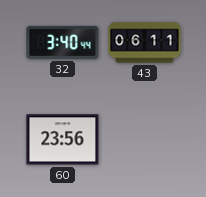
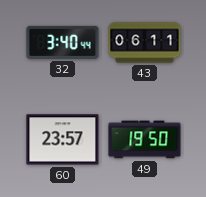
60: 23:56 -> 23:57 (63, 140)
49: none -> 19:50 (145, 140)
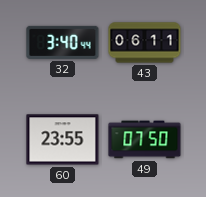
60: 23:57 -> 23:55 (63, 140)
49: 19:50 -> 07:50 (145, 140)
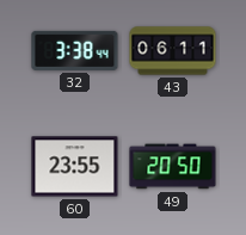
32: 3:40 -> 3:38 (75, 50)
49: 07:50 -> 20:50 (173, 167)
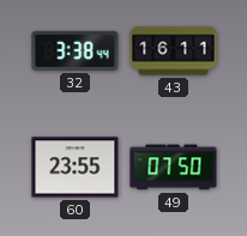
43: 06:11 -> 16:11 (174, 52)
49: 20:50 -> 07:50 (174, 168)
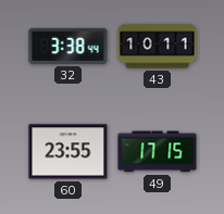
43: 16:11 -> 10:11 (158, 47)
49: 07:50 -> 17:15 (158, 152)
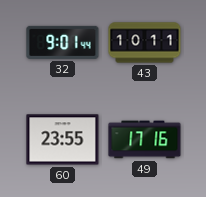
32: 3:38 -> 9:01 (63, 42)
49: 17:15 -> 17:16 (145, 140)
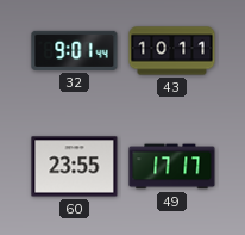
49: 17:16 -> 17:17 (172, 167)
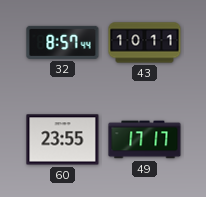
32: 9:01 -> 8:57 (63, 42)
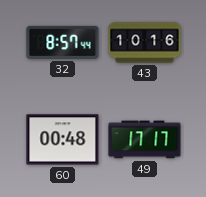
43: 10:11 -> 10:16 (145, 43)
60: 23:55 -> 00:48 (63, 140)
